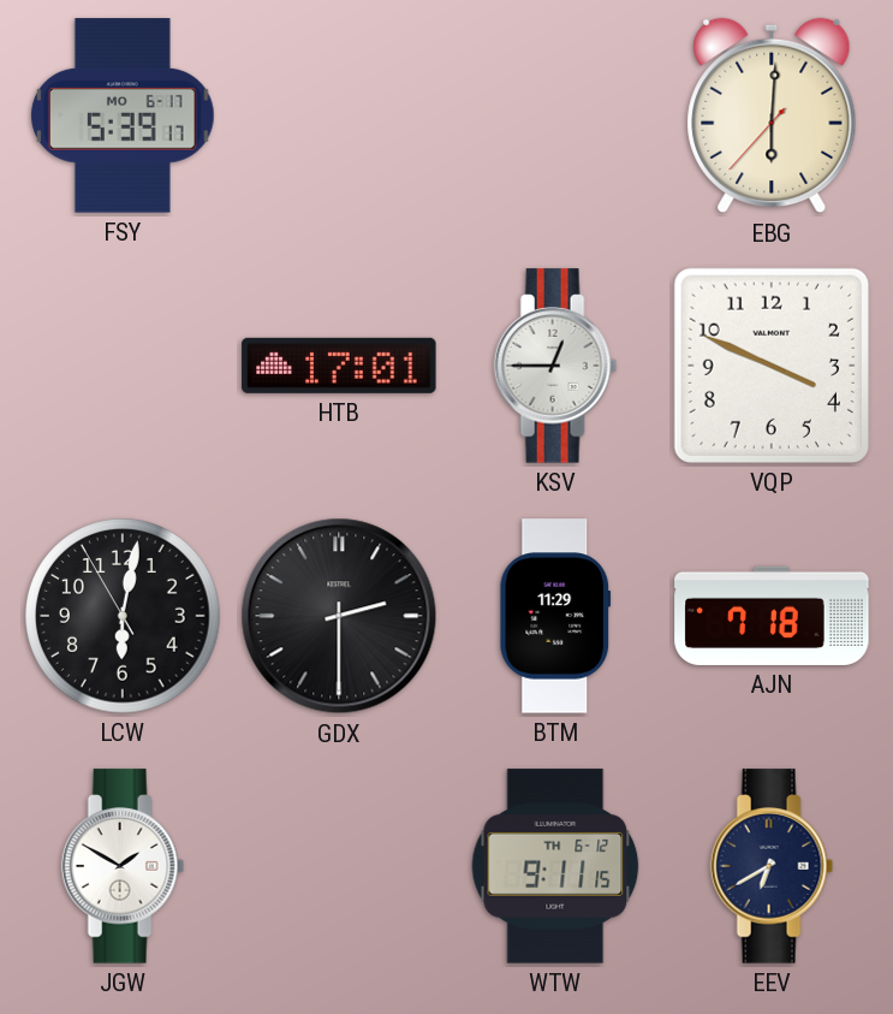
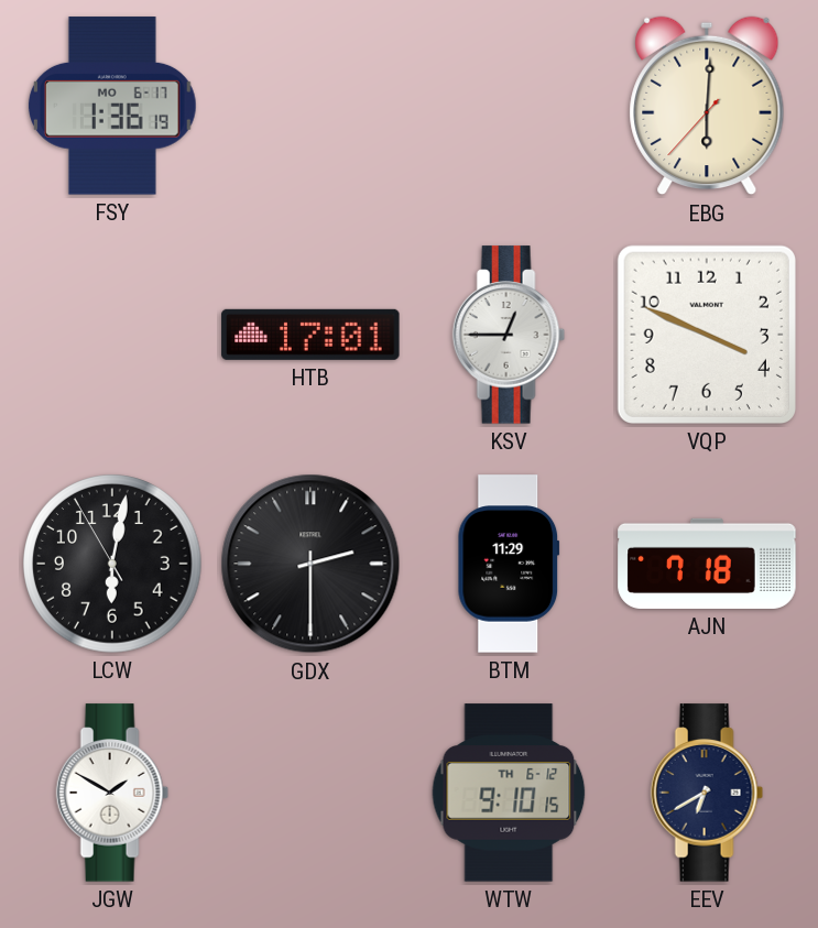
FSY: 5:39 -> 1:36 (112, 106)
WTW: 9:11 -> 9:10 (509, 793)
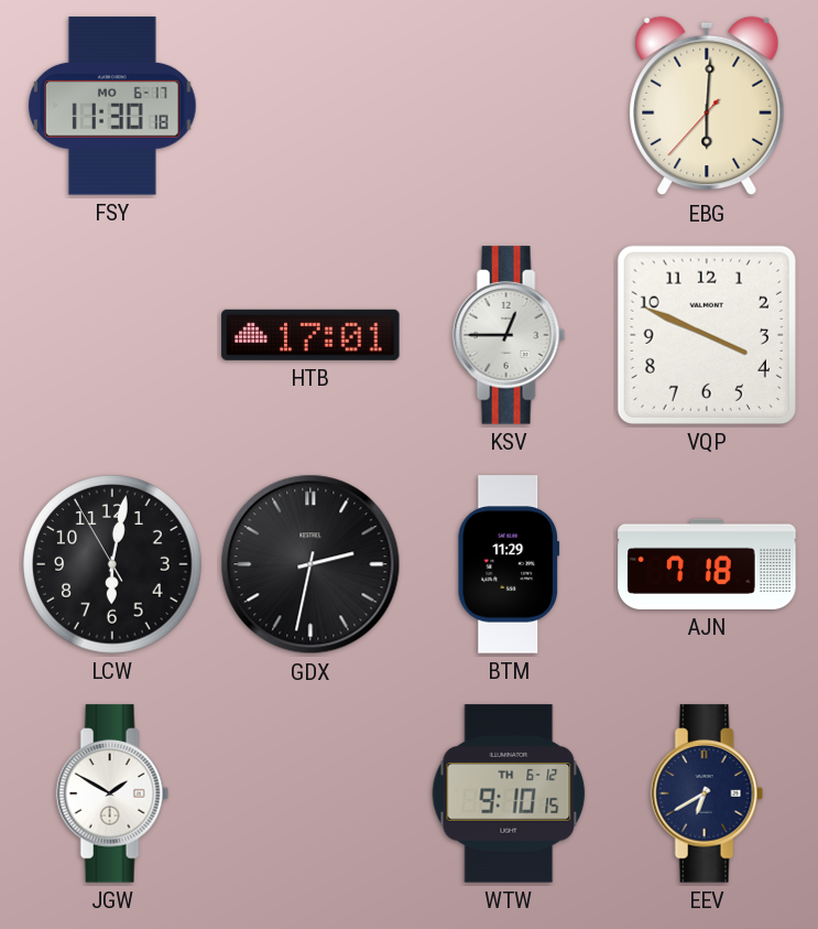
FSY: 1:36 -> 11:30 (112, 106)
GDX: 2:30 -> 2:32 (310, 564)
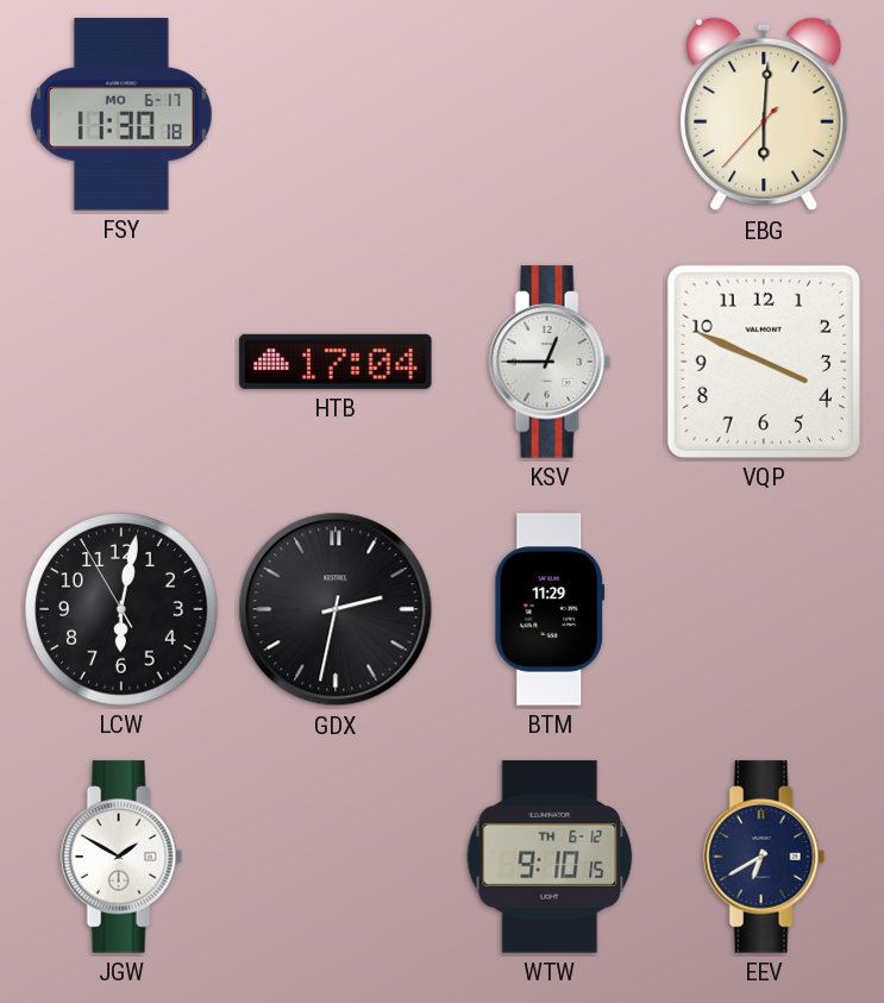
HTB: 17:01 -> 17:04 (336, 362)
AJN: 7:18 -> none (707, 564)
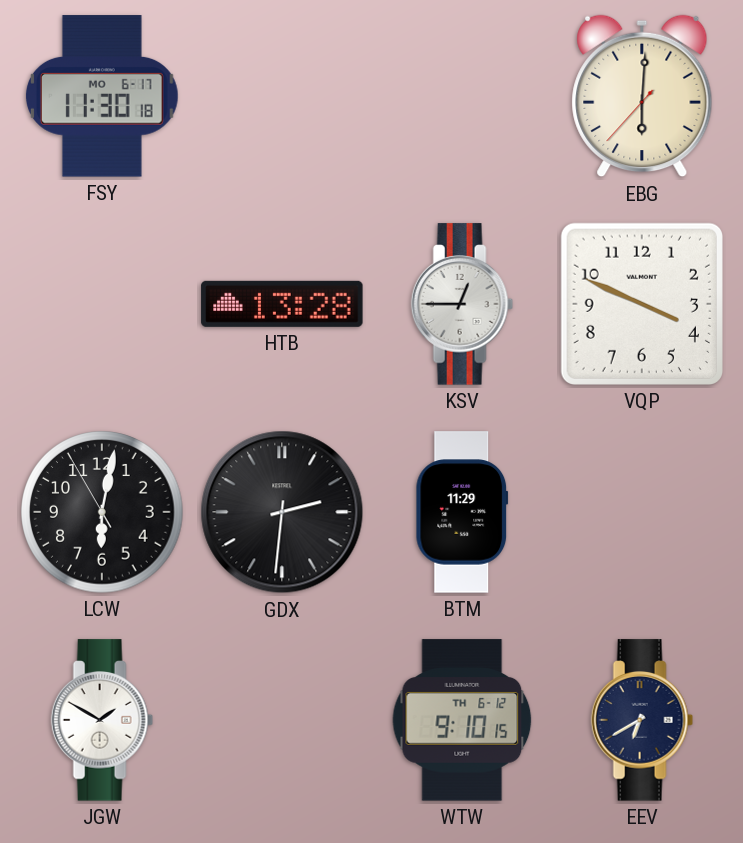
HTB: 17:04 -> 13:28 (282, 304)
GDX: 2:32 -> 2:31 (282, 512)
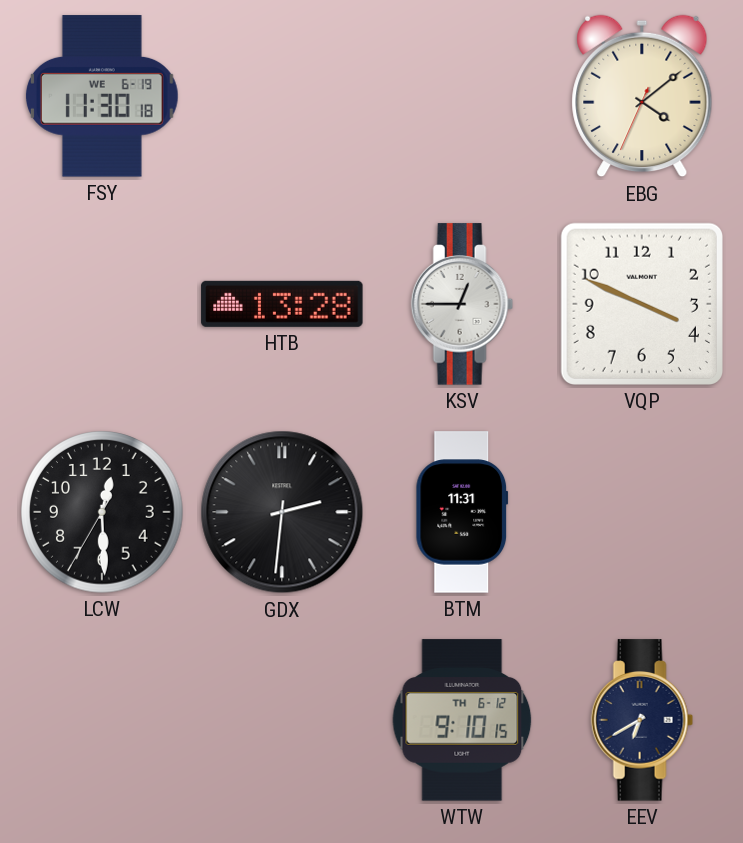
FSY date: MO 6-17 -> WE 6-19 (102, 96)
EBG: 6:00 -> 4:08 (642, 96)
LCW: 6:01 -> 12:29 (102, 512)
BTM: 11:29 -> 11:31 (462, 512)
JGW: 1:50 -> none (102, 720)
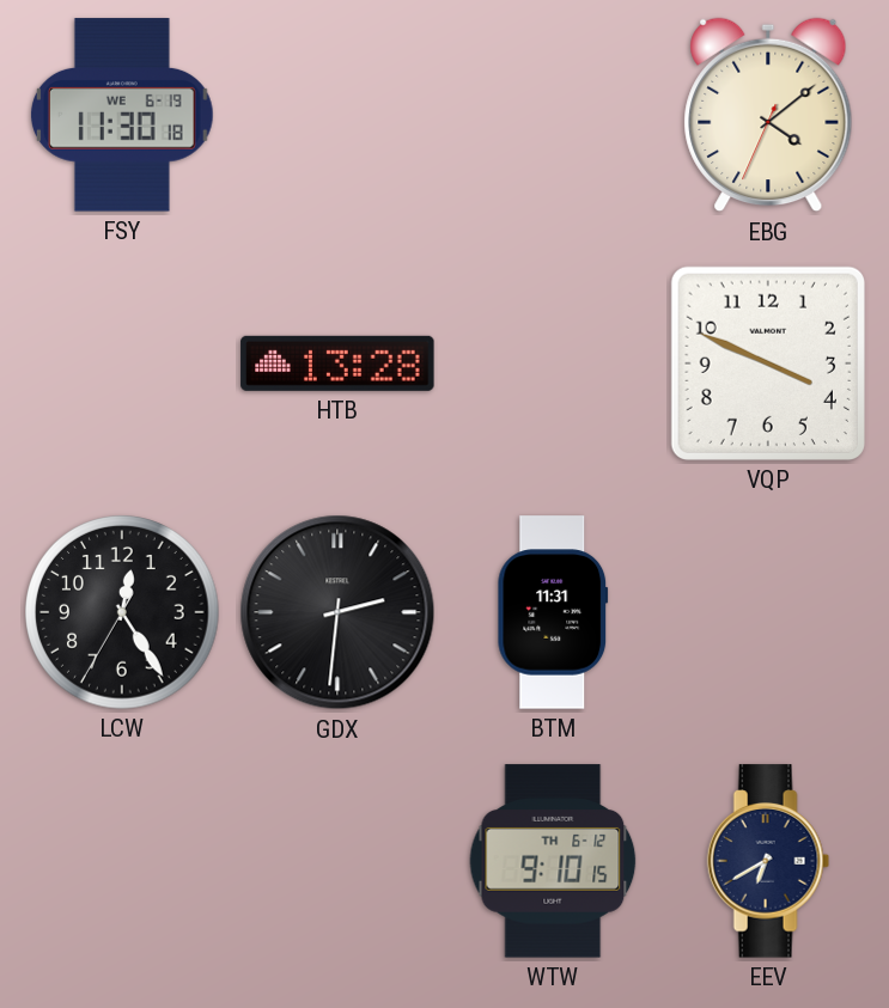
KSV: 12:45 -> none (462, 304)
LCW: 12:29 -> 12:24 (122, 612)
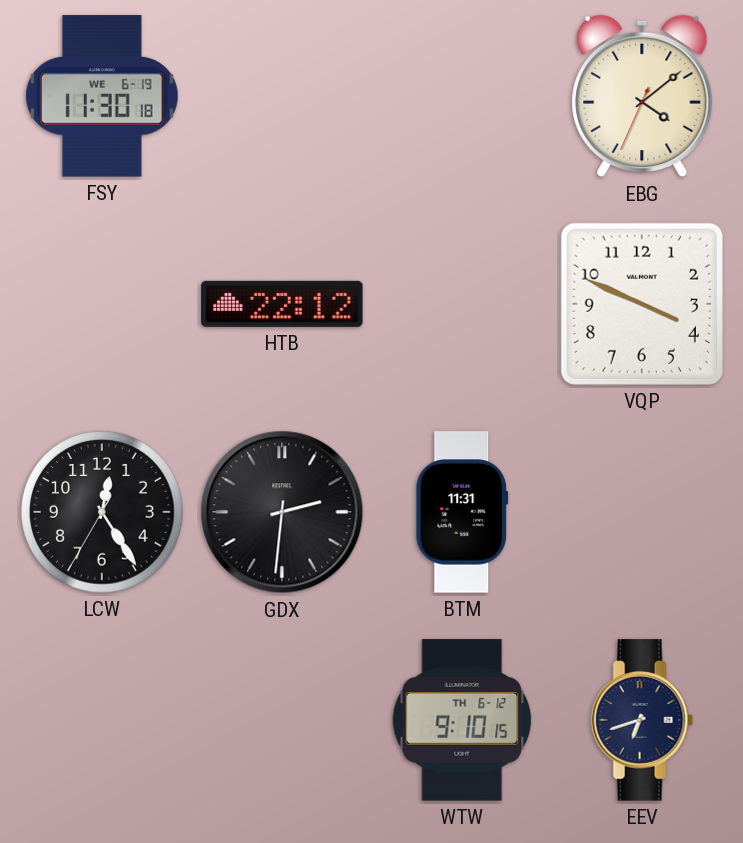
HTB: 13:28 -> 22:12 (282, 304)
EEV: 6:40 -> 6:42 (642, 720)
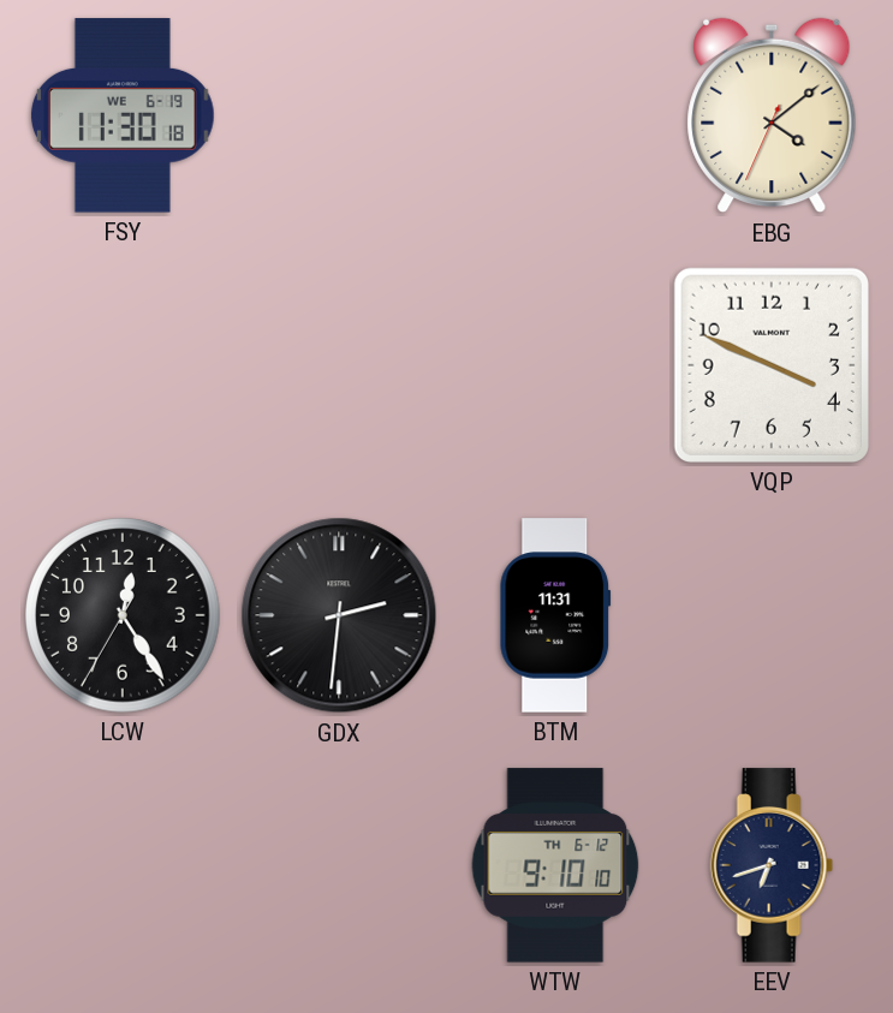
HTB: 22:12 -> none (282, 304)
WTW: 9:10:15 -> 9:10:10 (555, 865)
